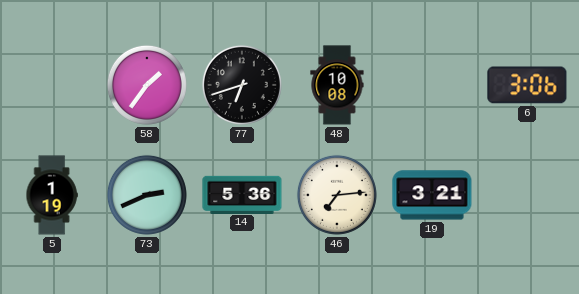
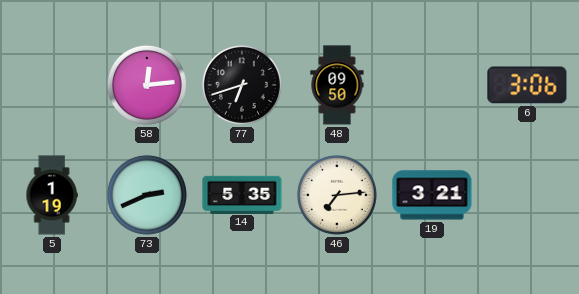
58: 1:36 -> 12:14 (147, 85)
48: 10:08 -> 09:50 (337, 85)
14: 5:36 -> 5:35 (242, 194)
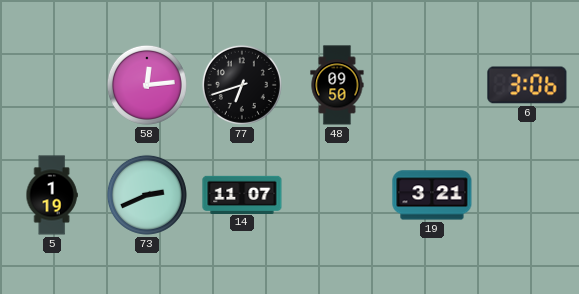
14: 5:35 -> 11:07 (242, 194)
46: 7:14 -> none (337, 195)
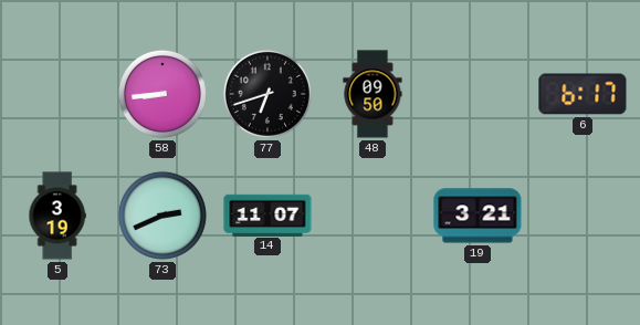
58: 12:14 -> 8:44 (162, 94)
6: 3:06 -> 6:17 (583, 94)
5: 1:19 -> 3:19 (57, 216)
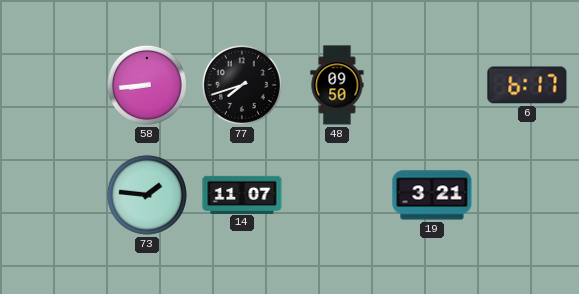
77: 6:42 -> 7:42 (242, 85)
5: 3:19 -> none (57, 216)
73: 2:41 -> 1:46 (147, 195)
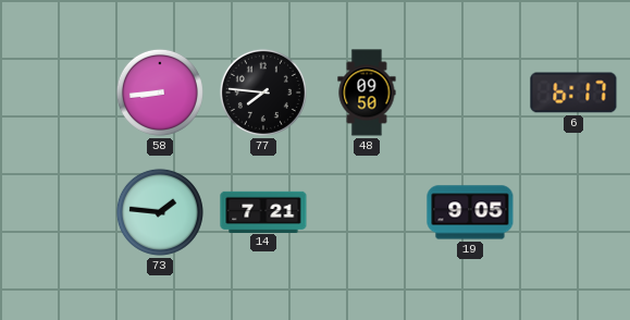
77: 7:42 -> 7:46 (263, 93)
14: 11:07 -> 7:21 (263, 211)
19: 3:21 -> 9:05 (470, 212)
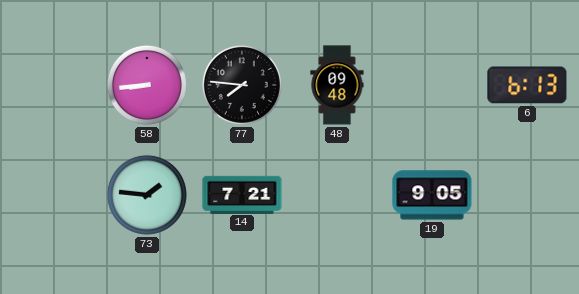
48: 09:50 -> 09:48 (337, 85)
6: 6:17 -> 6:13 (527, 85)
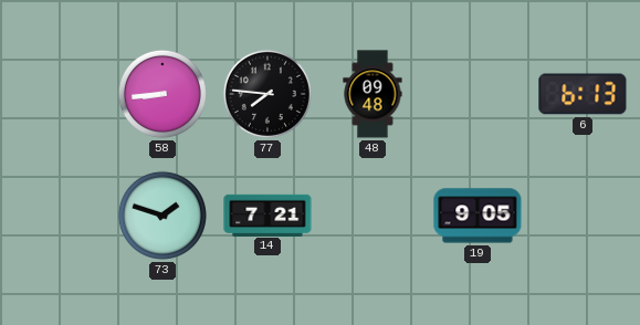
73: 1:46 -> 1:48 (162, 216)
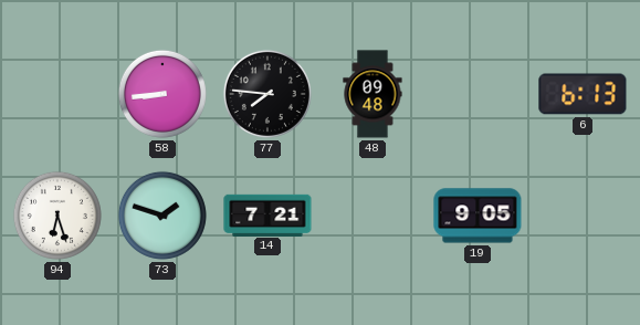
94: none -> 6:27 (57, 216)
